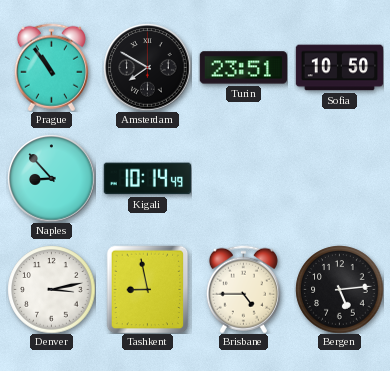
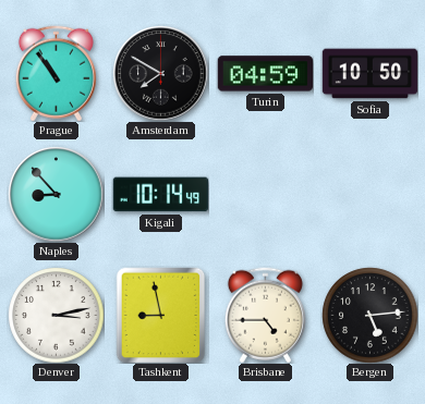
Turin: 23:51 -> 04:59 (265, 74)
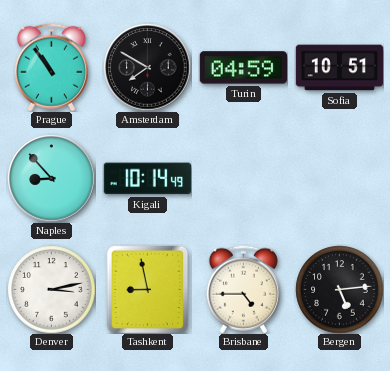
Sofia: 10:50 -> 10:51 (339, 68)
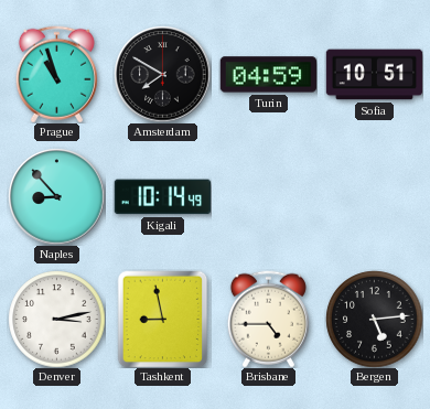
Prague: 10:54 -> 10:57 (56, 74)
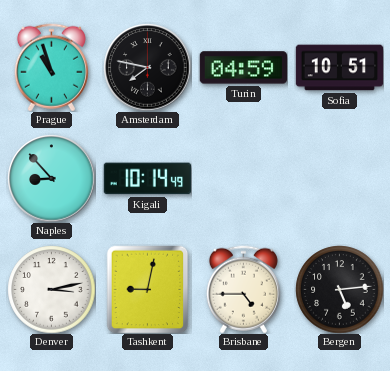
Amsterdam: 7:50 -> 7:47 (147, 67)
Tashkent: 8:58 -> 9:02 (148, 289)
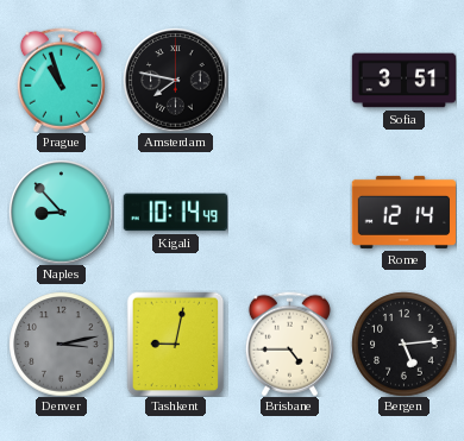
Turin: 04:59 -> none (243, 68)
Sofia: 10:51 -> 3:51 (403, 81)
Rome: none -> 12:14 (403, 212)
Denver dial: white -> grey (61, 344)
